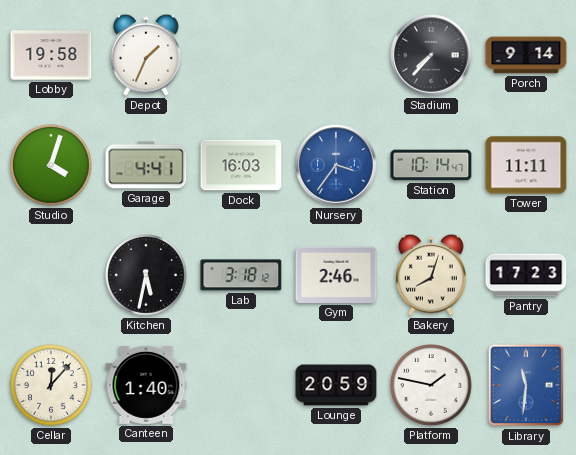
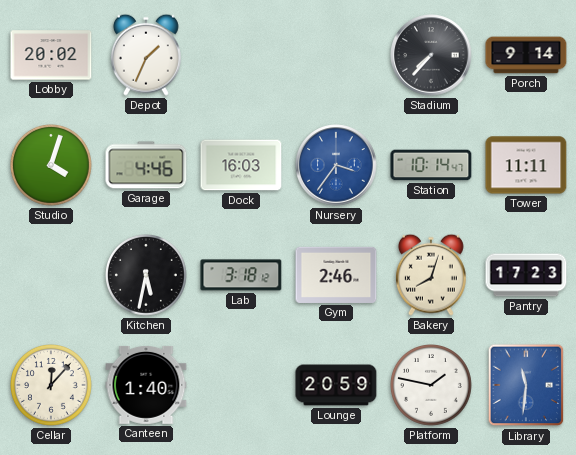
Lobby: 19:58 -> 20:02 (51, 55)
Garage: 4:41 -> 4:46 (146, 165)
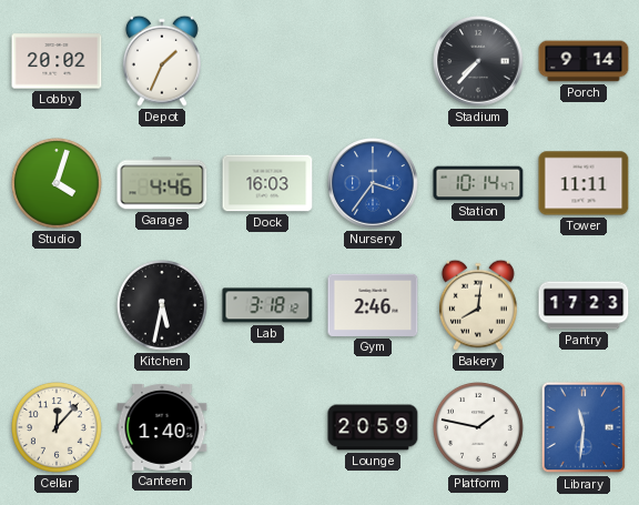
Bakery: 8:03 -> 8:01 (478, 305)
